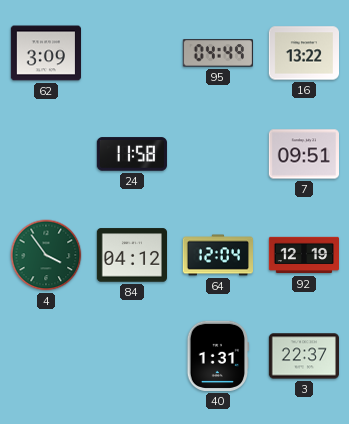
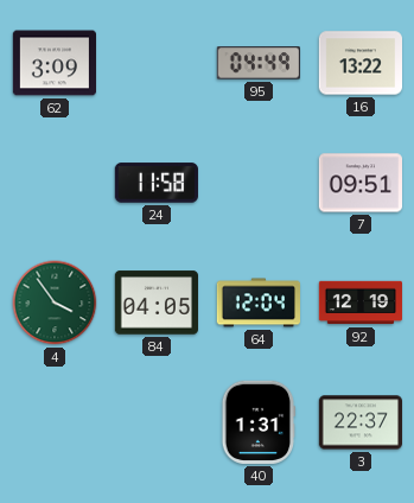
84: 04:12 -> 04:05 (155, 303)
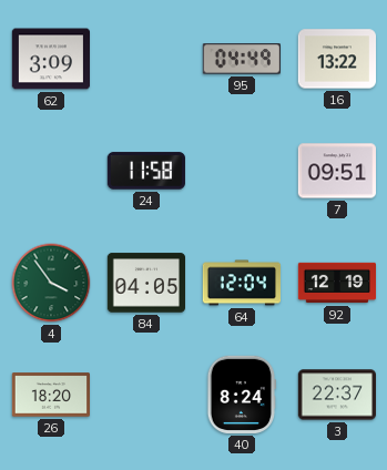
26: none -> 18:20 (50, 395)
40: 1:31 -> 8:24 (242, 395)
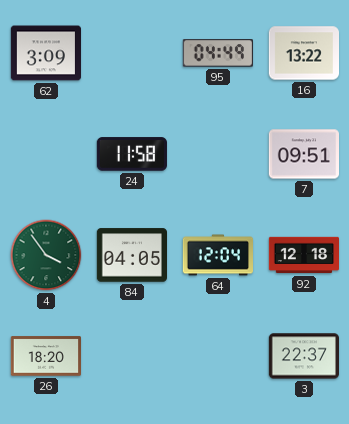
92: 12:19 -> 12:18 (304, 255)
40: 8:24 -> none (242, 395)
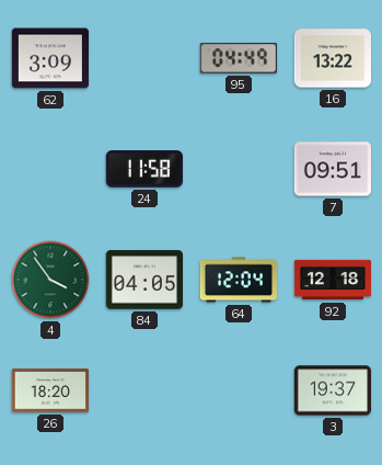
3: 22:37 -> 19:37 (332, 390)
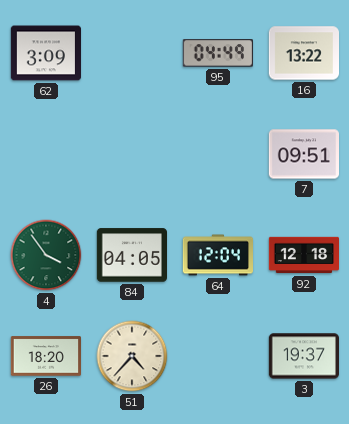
24: 11:58 -> none (144, 169)
51: none -> 4:37 (132, 356)
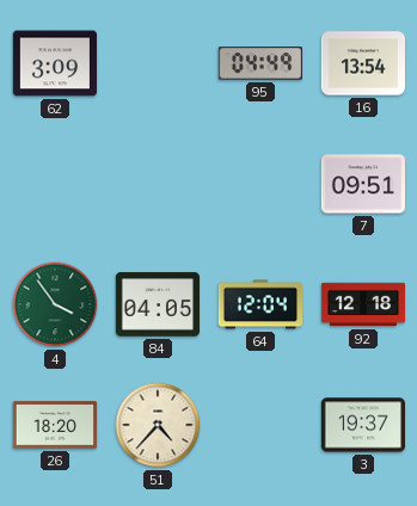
16: 13:22 -> 13:54 (362, 63)
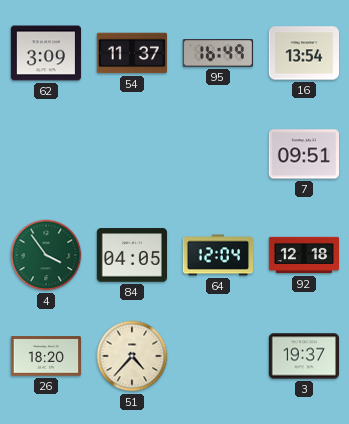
54: none -> 11:37 (132, 53)
95: 04:49 -> 16:49 (218, 53)
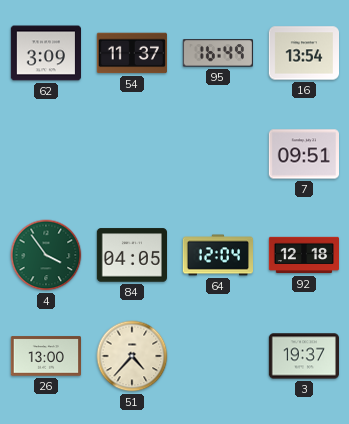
26: 18:20 -> 13:00 (45, 356)
